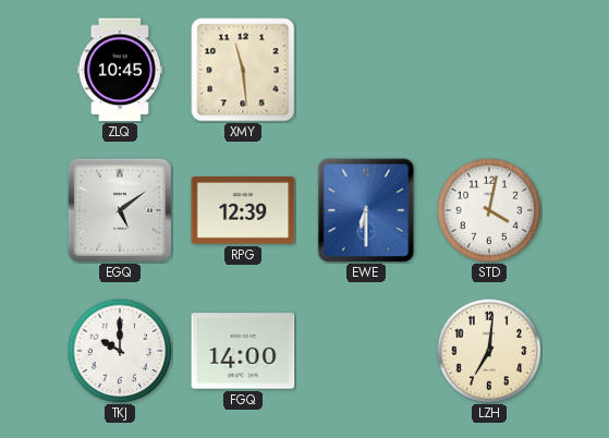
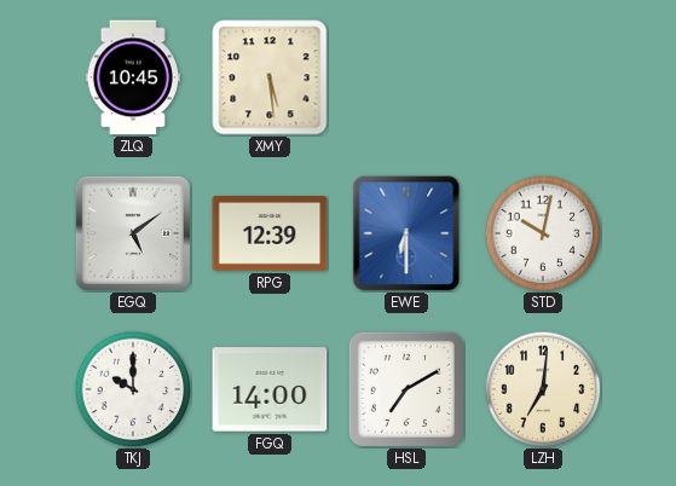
XMY: 11:29 -> 5:29 (270, 77)
STD: 4:02 -> 10:02 (543, 233)
HSL: none -> 7:10 (406, 389)
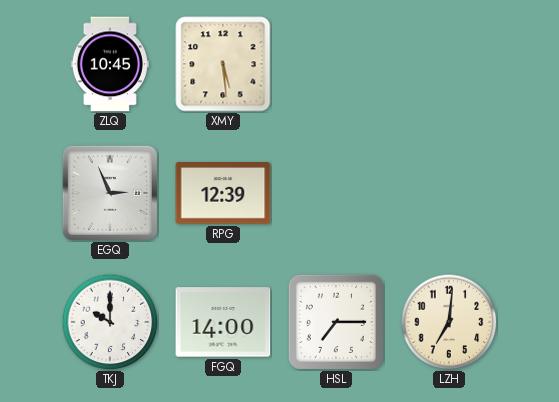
EGQ: 5:09 -> 2:56 (110, 193)
EWE: 6:30 -> none (406, 233)
STD: 10:02 -> none (543, 233)
HSL: 7:10 -> 7:15 (336, 322)
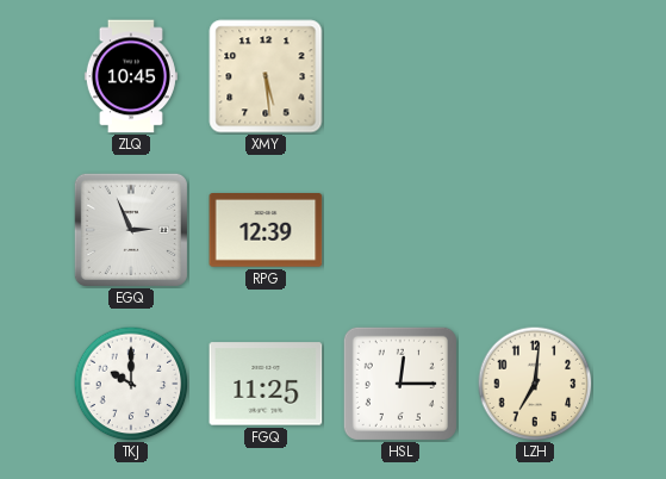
FGQ: 14:00 -> 11:25 (266, 384)
HSL: 7:15 -> 12:15 (400, 384)
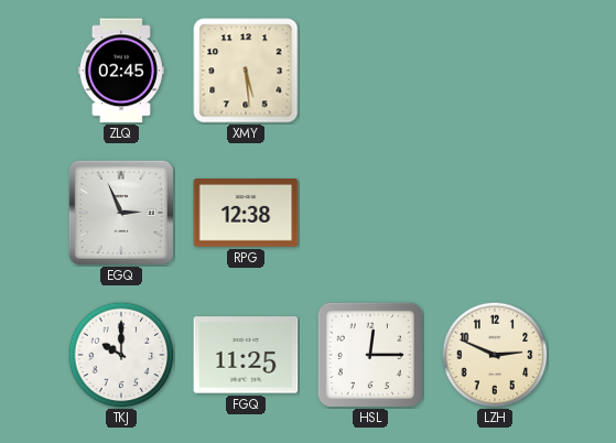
ZLQ: 10:45 -> 02:45 (121, 71)
RPG: 12:39 -> 12:38 (246, 214)
LZH: 7:01 -> 2:49 (495, 355)
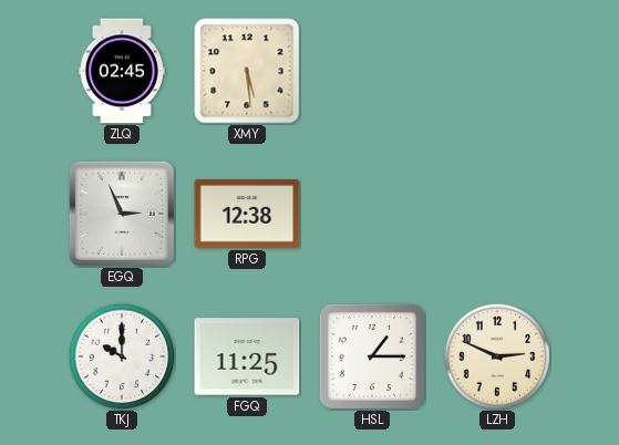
HSL: 12:15 -> 1:15 (372, 356)
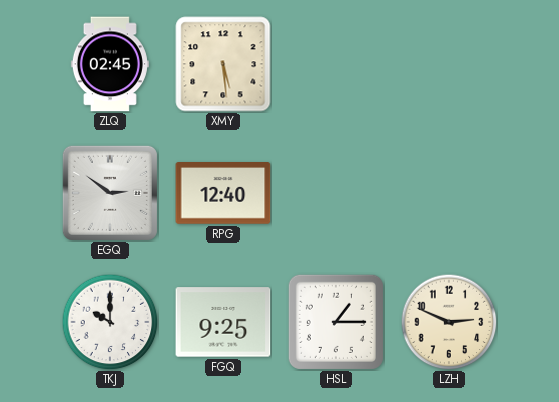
EGQ: 2:56 -> 2:51 (110, 193)
RPG: 12:38 -> 12:40 (223, 194)
FGQ: 11:25 -> 9:25 (223, 322)
